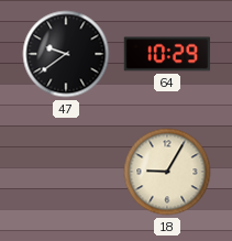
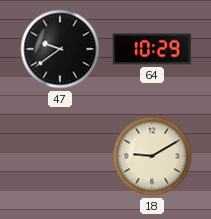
18: 9:05 -> 9:10 (152, 156)
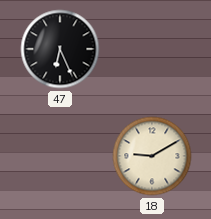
47: 9:39 -> 6:26 (60, 49)
64: 10:29 -> none (152, 49)
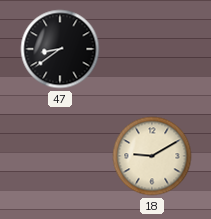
47: 6:26 -> 8:39 (60, 49)
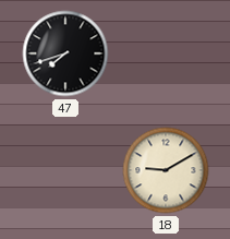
47: 8:39 -> 7:42 (65, 53)
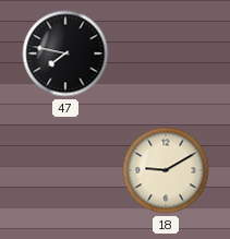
47: 7:42 -> 7:47 (65, 53)
